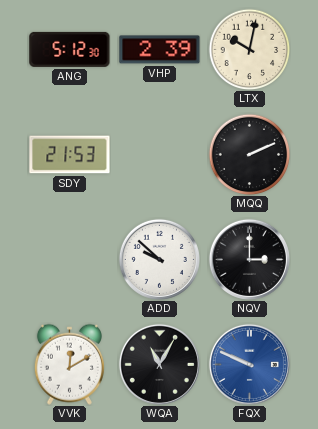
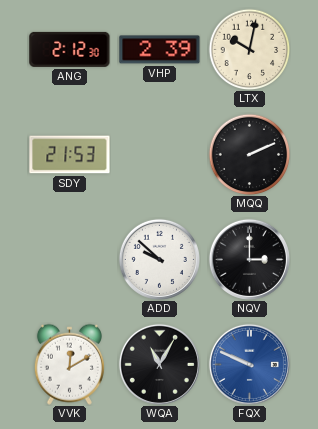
ANG: 5:12 -> 2:12 (70, 49)
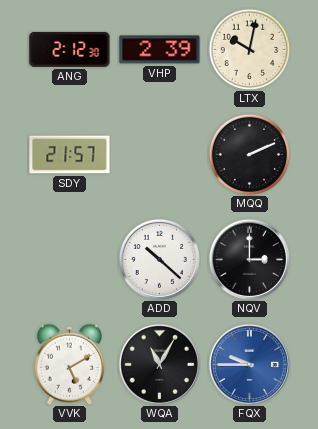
SDY: 21:53 -> 21:57 (70, 155)
ADD: 9:52 -> 10:22 (159, 259)
VVK: 12:10 -> 5:10 (69, 364)
FQX: 9:49 -> 9:45 (249, 364)
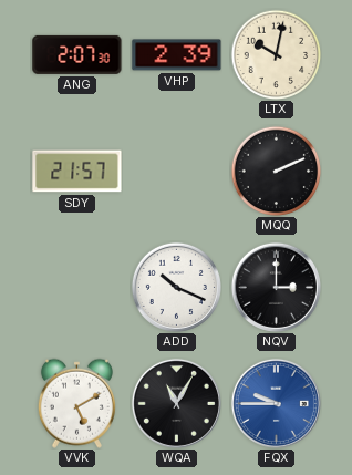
ANG: 2:12 -> 2:07 (77, 54)
ADD: 10:22 -> 10:19 (176, 287)
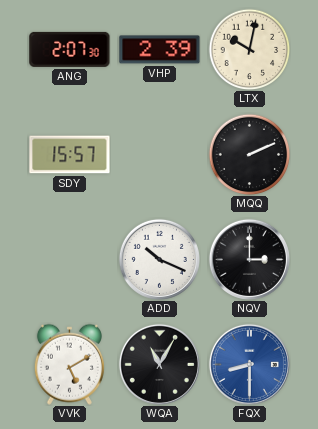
SDY: 21:57 -> 15:57 (70, 155)
FQX: 9:45 -> 8:30 (249, 364)
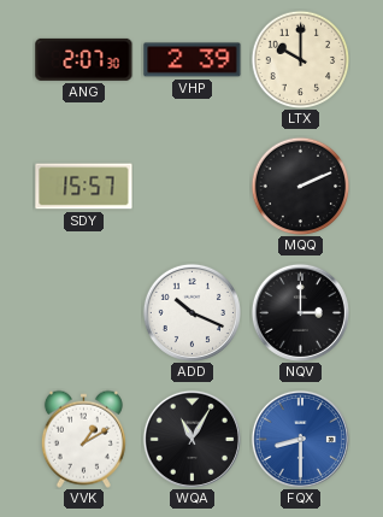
LTX: 10:02 -> 10:00 (300, 59)
VVK: 5:10 -> 1:10 (83, 439)
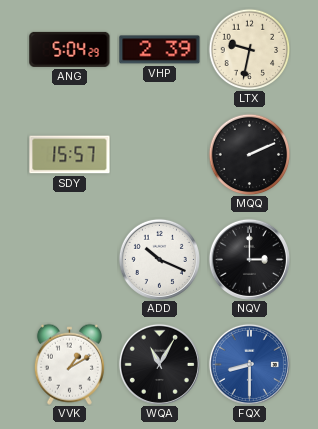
ANG: 2:07 -> 5:04 (70, 49)
LTX: 10:00 -> 9:32 (249, 49)
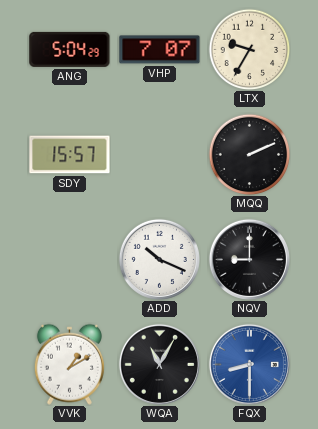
VHP: 2:39 -> 7:07 (160, 50)
LTX: 9:32 -> 9:35 (249, 49)
NQV: 3:00 -> 9:00 (249, 259)
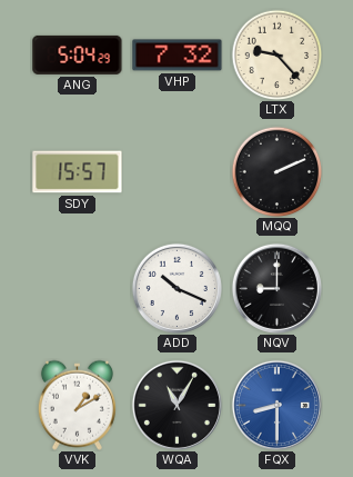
VHP: 7:07 -> 7:32 (178, 56)
LTX: 9:35 -> 9:23 (276, 54)
